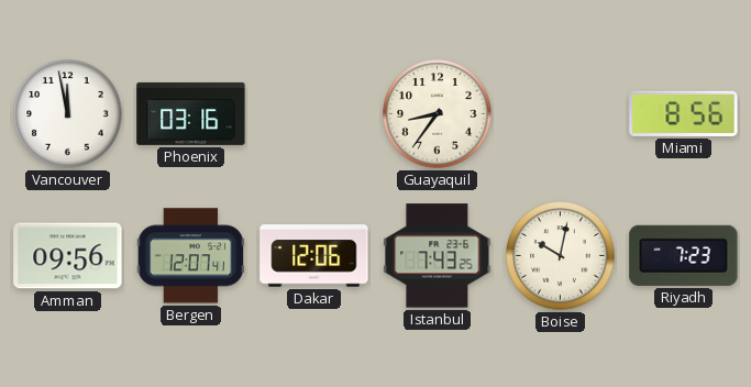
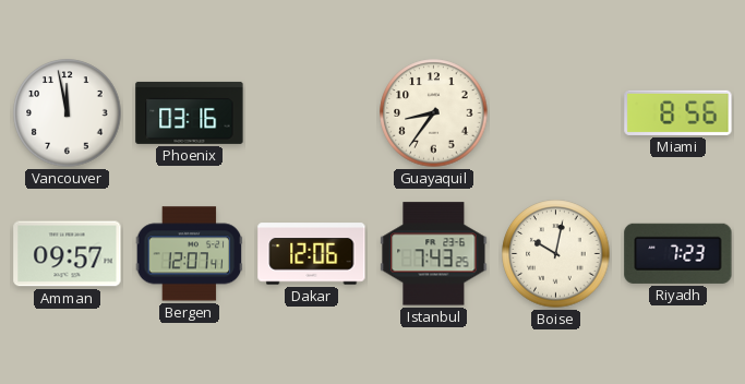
Amman: 09:56 -> 09:57 (68, 254)
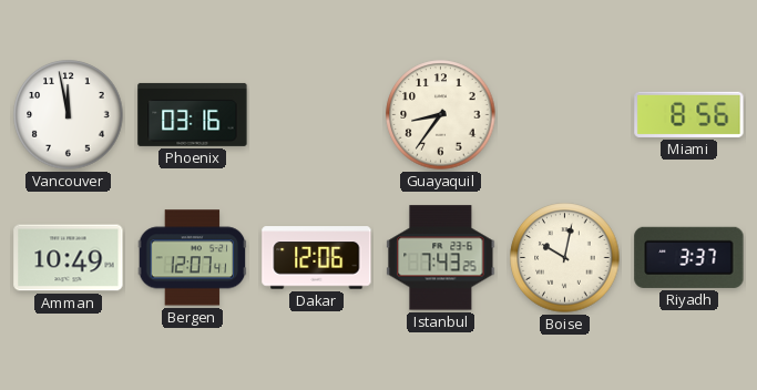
Amman: 09:57 -> 10:49 (69, 258)
Riyadh: 7:23 -> 3:37 (689, 257)
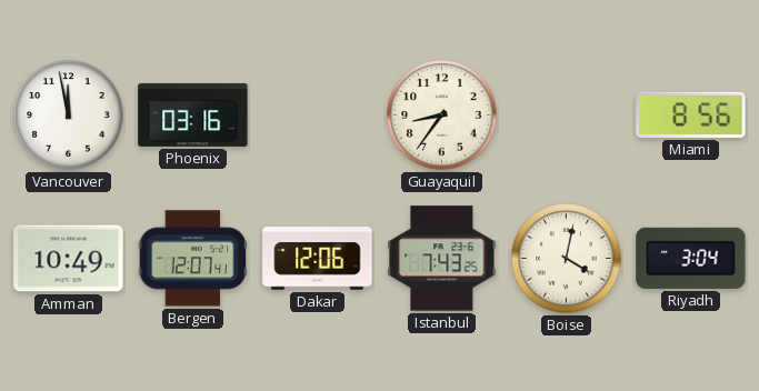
Boise: 10:02 -> 4:02 (567, 259)
Riyadh: 3:37 -> 3:04 (691, 258)
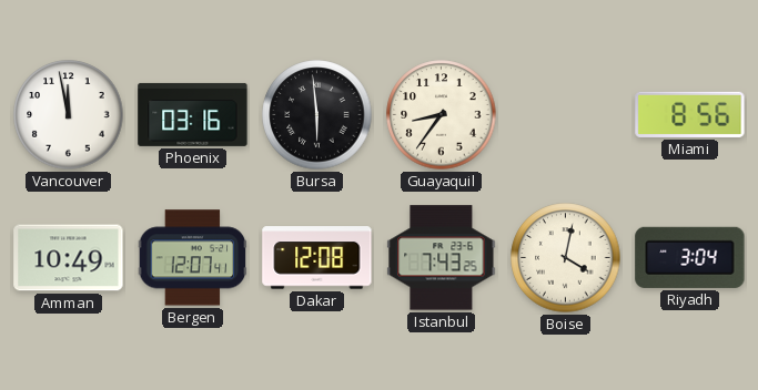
Bursa: none -> 5:59 (317, 115)
Dakar: 12:06 -> 12:08 (317, 258)
